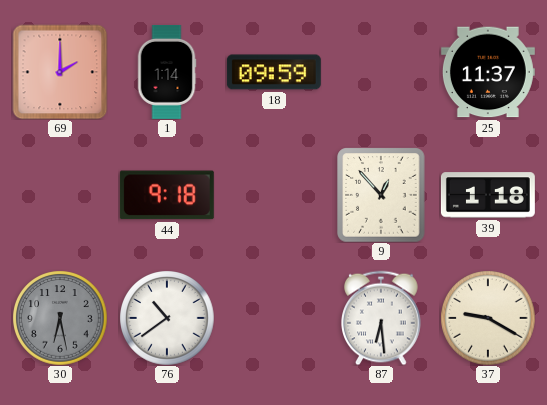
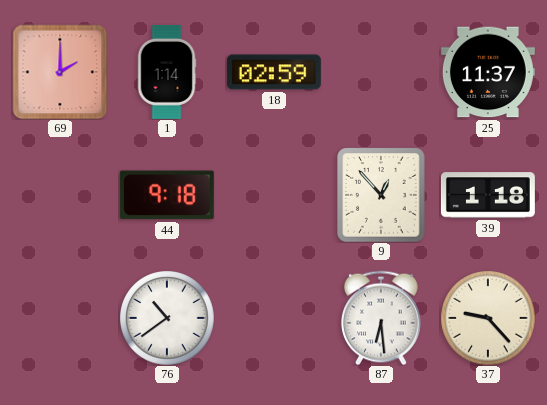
18: 09:59 -> 02:59 (274, 72)
30: 6:28 -> none (60, 318)
37: 9:20 -> 9:23 (488, 318)
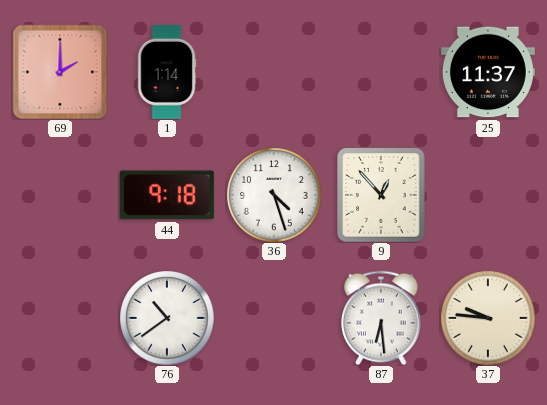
18: 02:59 -> none (274, 72)
36: none -> 4:27 (274, 195)
39: 1:18 -> none (488, 195)
37: 9:23 -> 9:46 (488, 318)
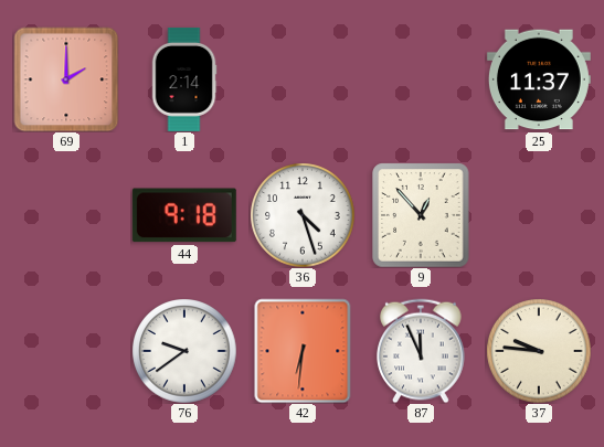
1: 1:14 -> 2:14 (184, 79)
76: 10:39 -> 9:39 (184, 351)
42: none -> 6:31 (303, 351)
87: 6:29 -> 11:56 (421, 351)
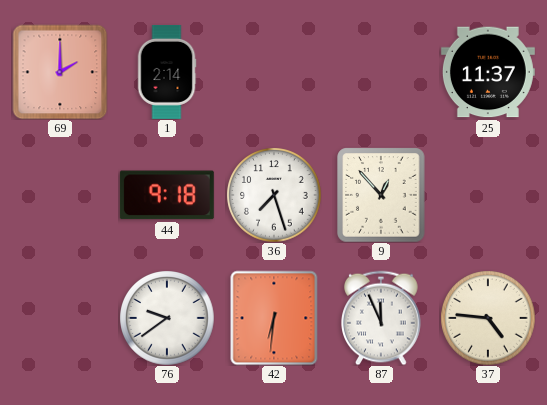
36: 4:27 -> 7:27 (274, 195)
37: 9:46 -> 4:46 (488, 318)
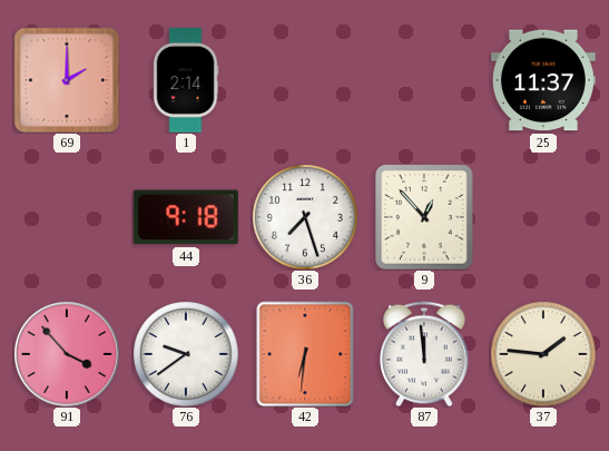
91: none -> 3:53 (67, 354)
87: 11:56 -> 11:59 (424, 354)
37: 4:46 -> 1:46 (543, 354)
